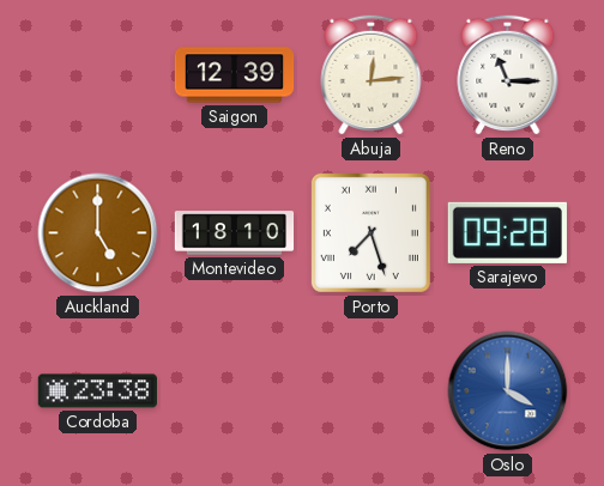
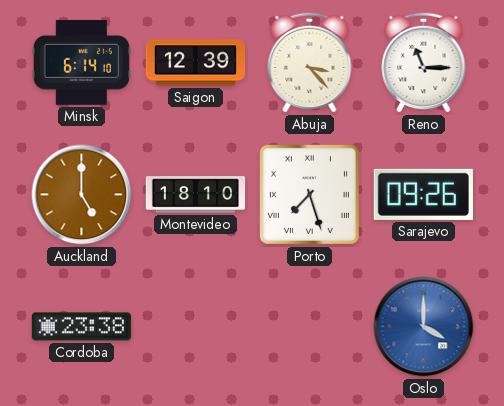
Minsk: none -> 6:14 (81, 63)
Abuja: 12:14 -> 3:23 (310, 62)
Sarajevo: 09:28 -> 09:26 (423, 194)
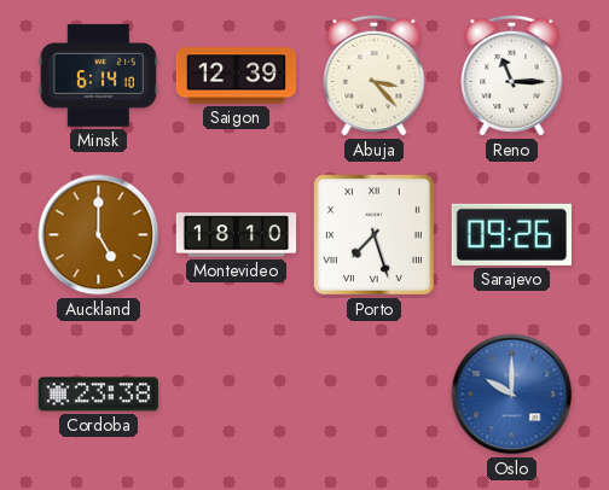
Oslo: 4:00 -> 10:00 (512, 395)
